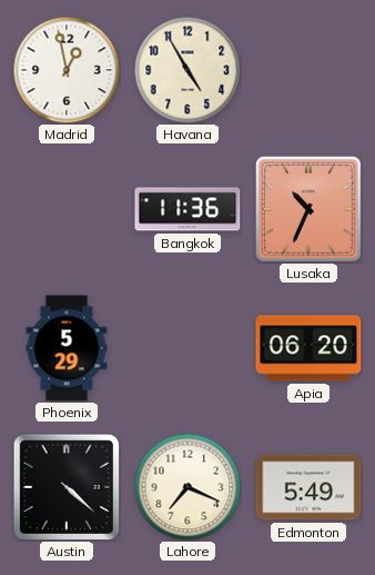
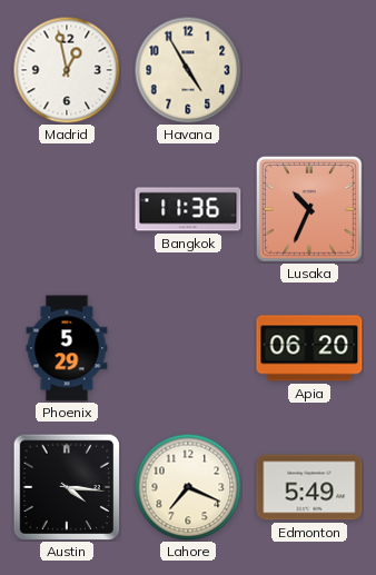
Austin: 4:22 -> 4:16 (67, 487)
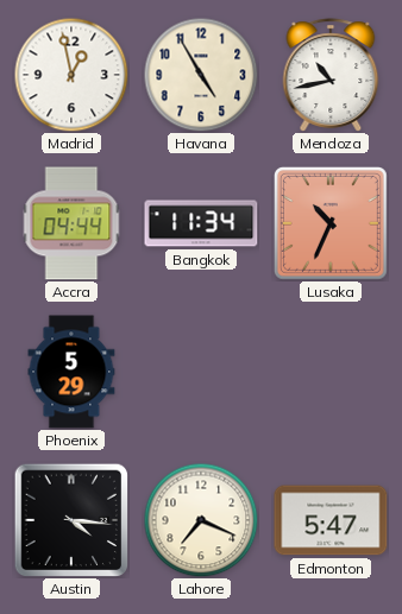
Mendoza: none -> 10:43 (331, 75)
Accra: none -> 04:44 (71, 223)
Bangkok: 11:36 -> 11:34 (201, 223)
Apia: 06:20 -> none (309, 348)
Edmonton: 5:49 -> 5:47 (331, 520)
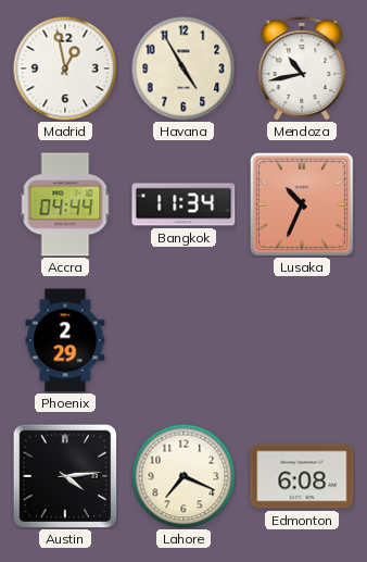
Phoenix: 5:29 -> 2:29 (65, 340)
Austin: 4:16 -> 4:14 (65, 476)
Edmonton: 5:47 -> 6:08 (302, 476)
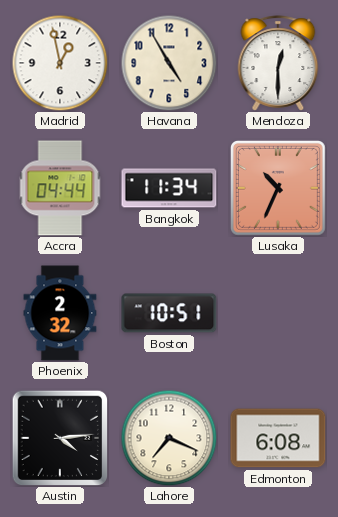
Mendoza: 10:43 -> 12:30 (278, 63)
Phoenix: 2:29 -> 2:32 (60, 313)
Boston: none -> 10:51 (169, 313)
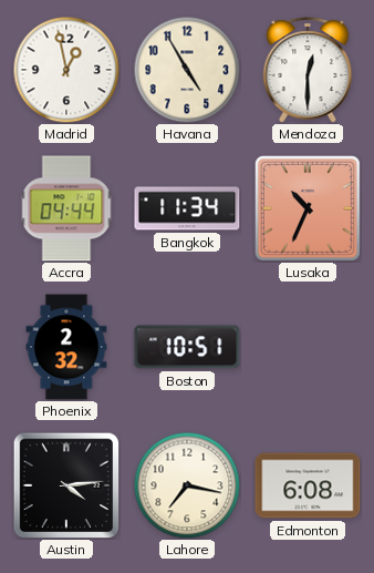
Lahore: 7:19 -> 7:17 (187, 485)
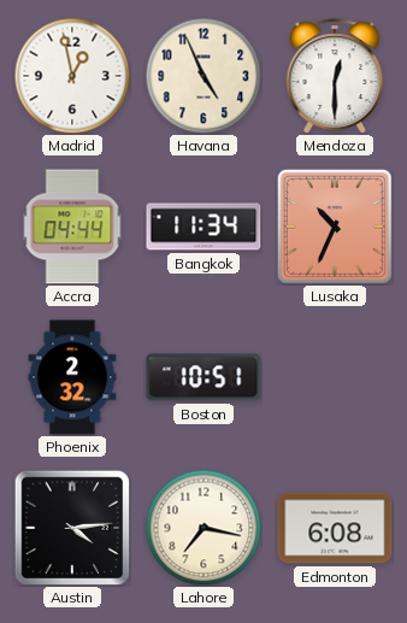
Havana: 4:55 -> 4:56 (203, 76)
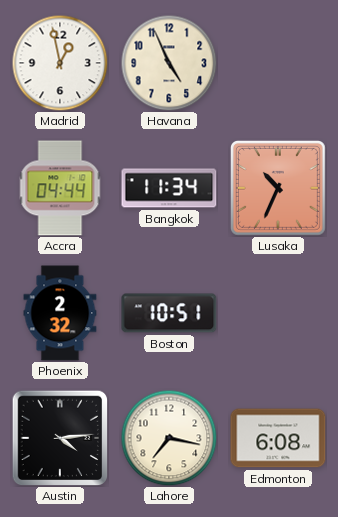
Mendoza: 12:30 -> none (335, 76)
